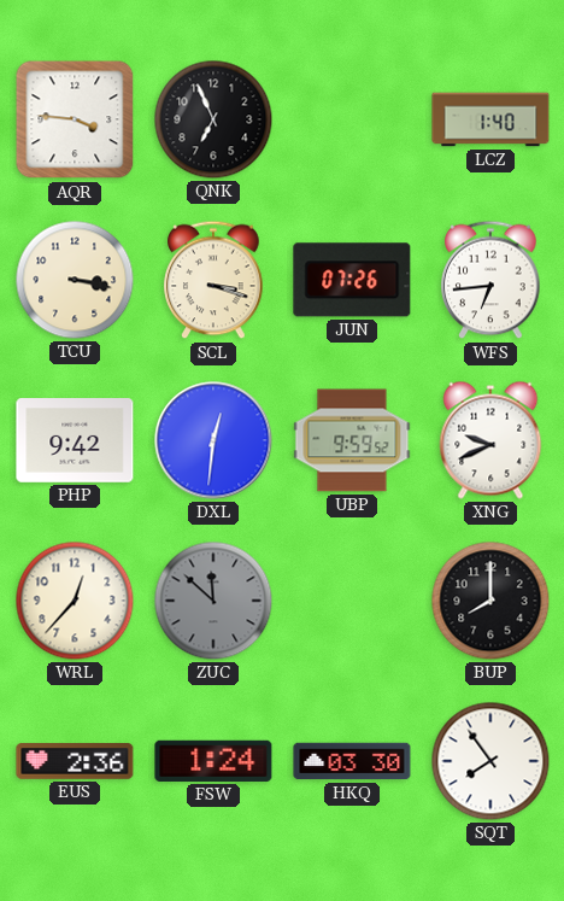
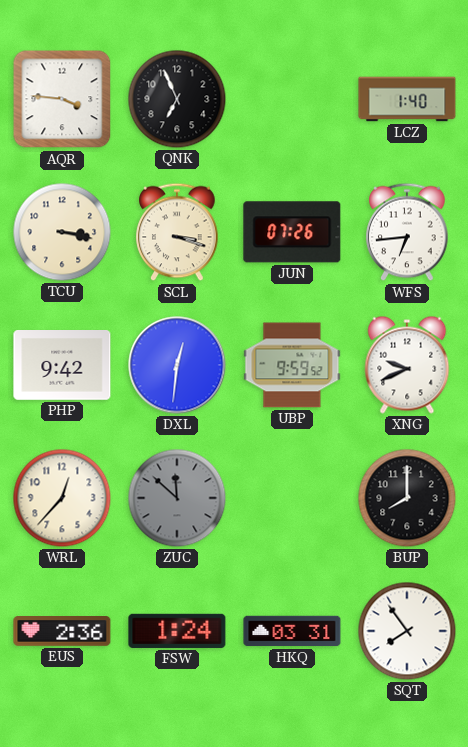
HKQ: 03:30 -> 03:31 (292, 631)
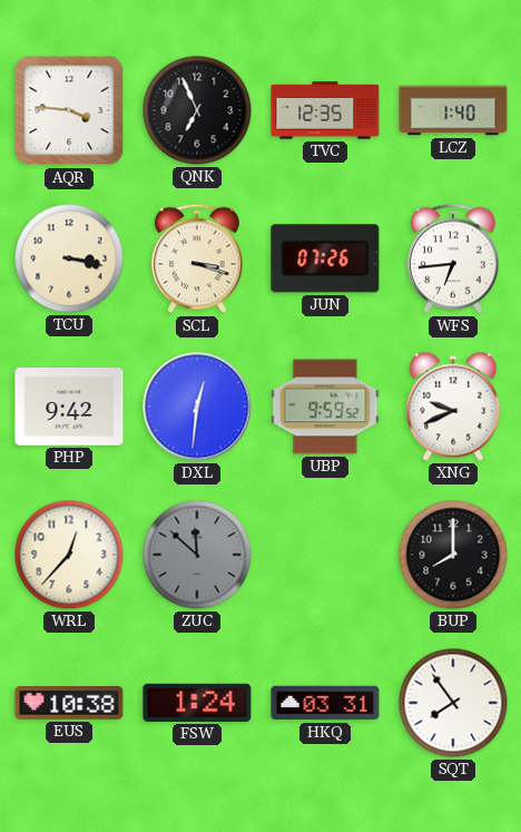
TVC: none -> 12:35 (325, 110)
EUS: 2:36 -> 10:38 (69, 703)
